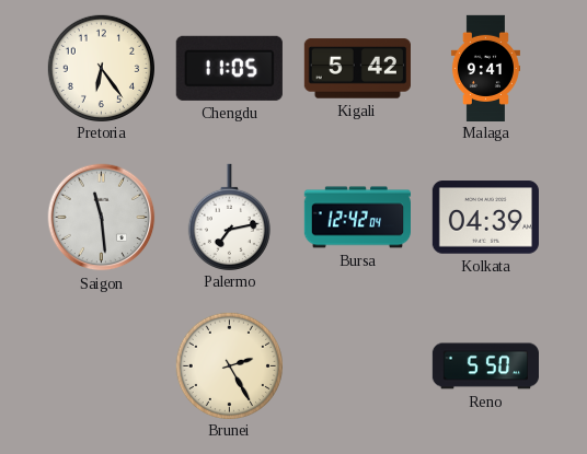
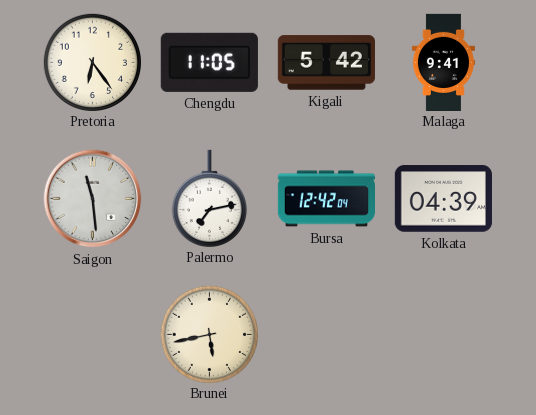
Brunei: 2:25 -> 5:43 (209, 334)
Reno: 5:50 -> none (485, 366)
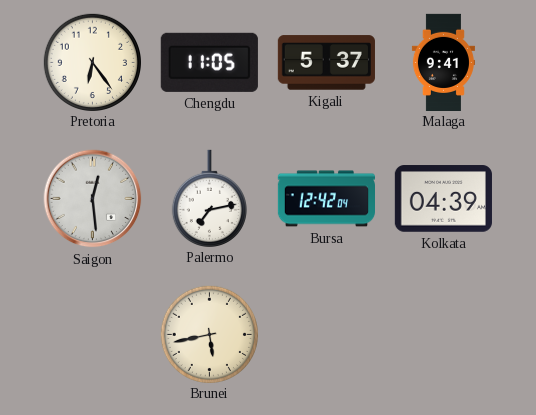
Kigali: 5:42 -> 5:37 (326, 63)
Saigon: 11:29 -> 12:29 (93, 199)
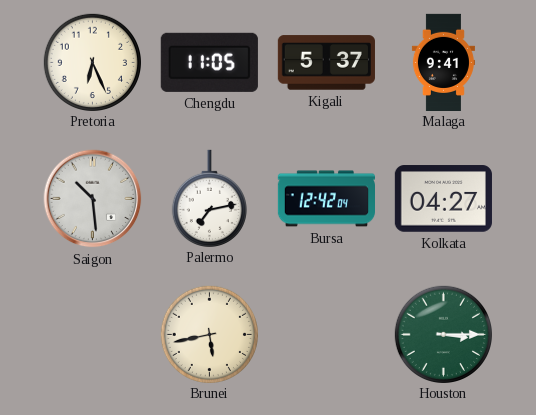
Pretoria: 6:24 -> 6:26 (92, 62)
Saigon: 12:29 -> 10:29 (93, 199)
Kolkata: 04:39 -> 04:27 (443, 199)
Houston: none -> 3:15 (443, 334)
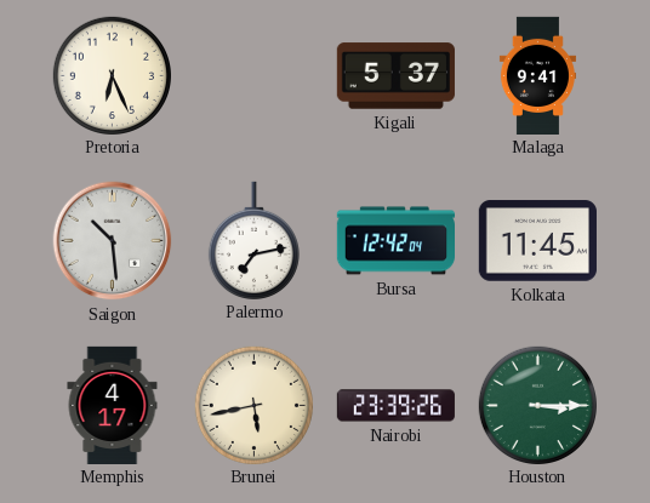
Chengdu: 11:05 -> none (209, 62)
Kolkata: 04:27 -> 11:45 (537, 241)
Memphis: none -> 4:17 (113, 405)
Nairobi: none -> 23:39 (395, 406)
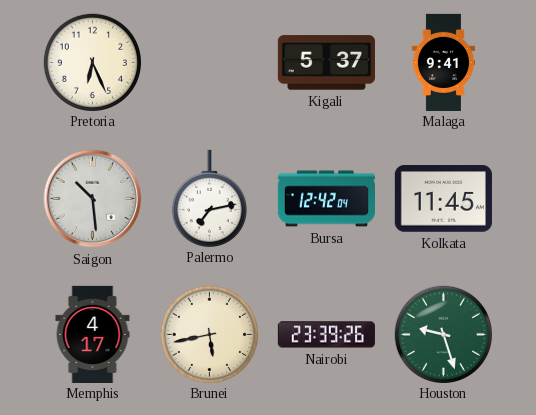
Houston: 3:15 -> 9:27 (443, 334)
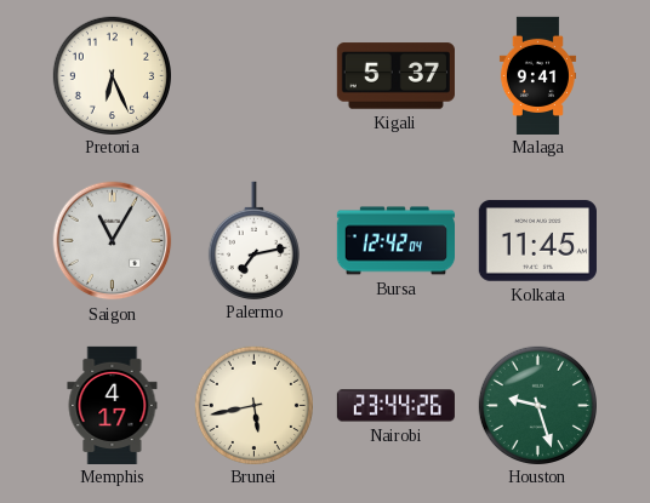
Saigon: 10:29 -> 11:05 (113, 241)
Nairobi: 23:39 -> 23:44 (395, 406)
